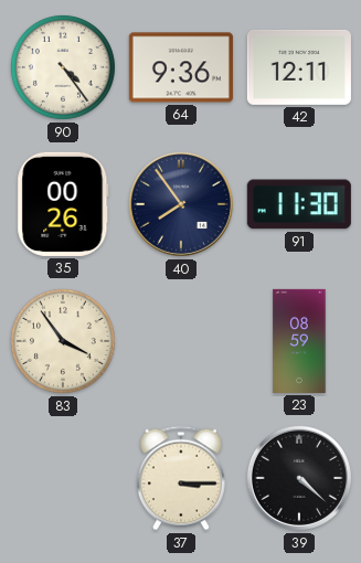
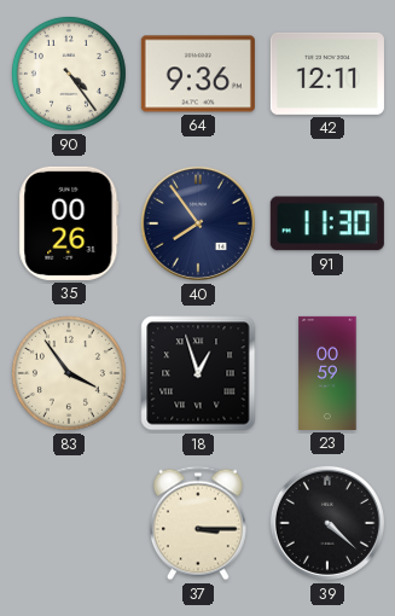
18: none -> 12:57 (198, 373)
23: 08:59 -> 00:59 (327, 373)
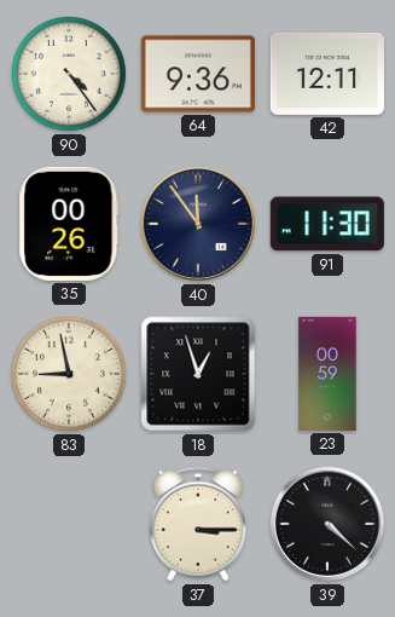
40: 7:54 -> 11:54 (198, 224)
83: 3:54 -> 8:58 (69, 374)
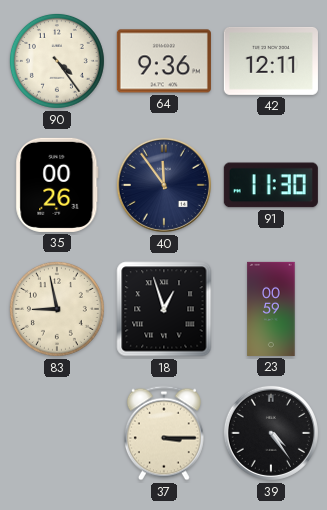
39: 4:22 -> 4:24 (271, 433)
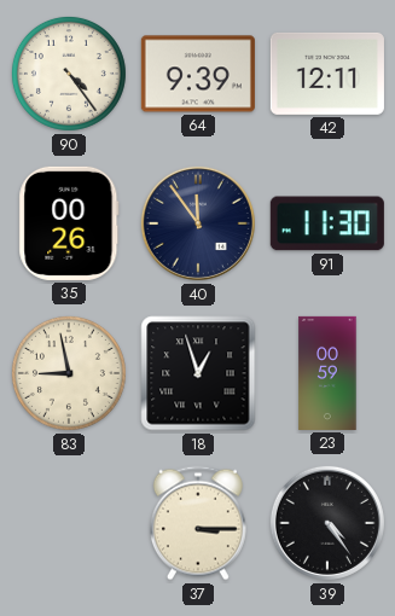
64: 9:36 -> 9:39 (198, 74)
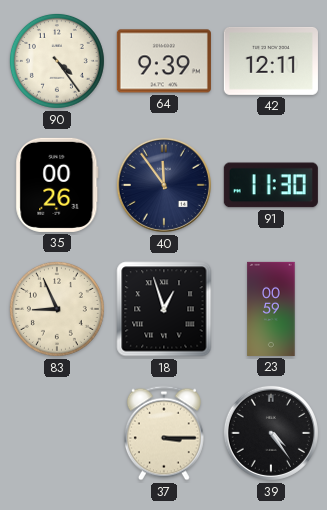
83: 8:58 -> 8:56 (57, 309)
